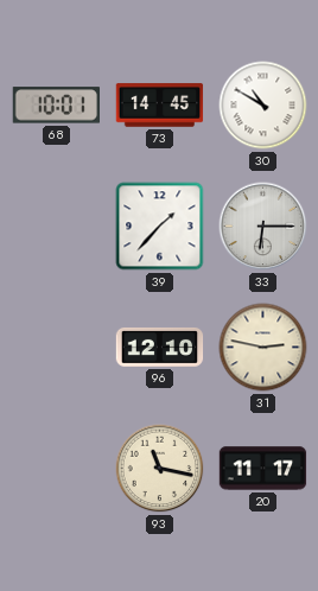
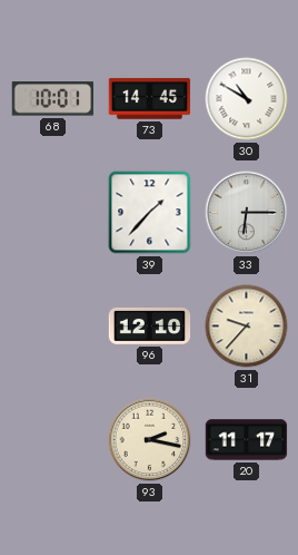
31: 2:47 -> 9:37 (247, 327)
93: 11:17 -> 2:17 (150, 440)
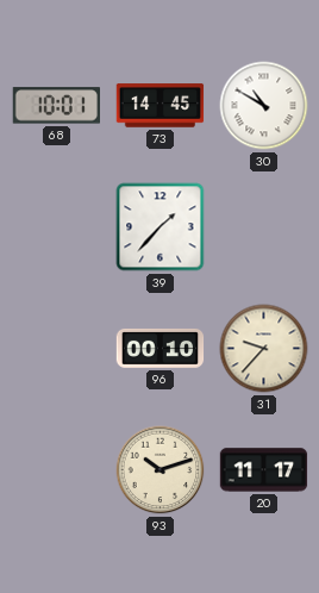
33: 6:15 -> none (247, 213)
96: 12:10 -> 00:10 (161, 348)
93: 2:17 -> 10:12 (161, 470)
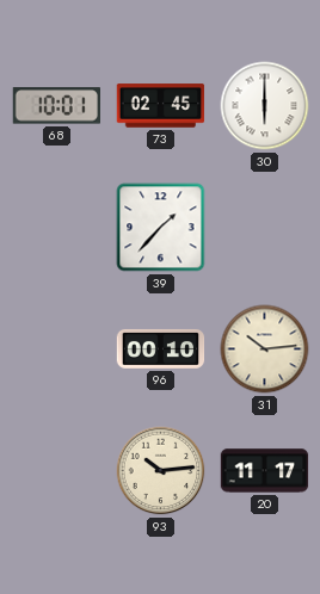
73: 14:45 -> 02:45 (161, 106)
30: 10:50 -> 6:00 (265, 106)
31: 9:37 -> 10:14 (265, 349)
93: 10:12 -> 10:14 (161, 471)
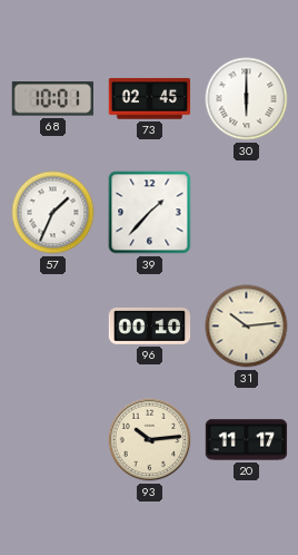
57: none -> 1:34 (53, 213)
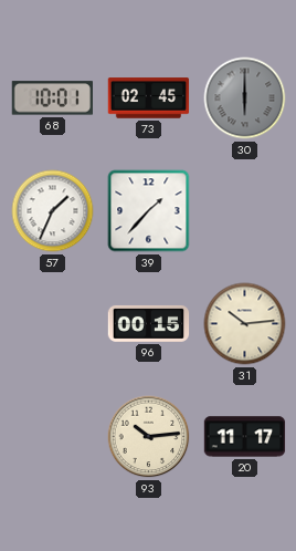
30 dial: white -> grey (245, 98)
96: 00:10 -> 00:15 (149, 323)
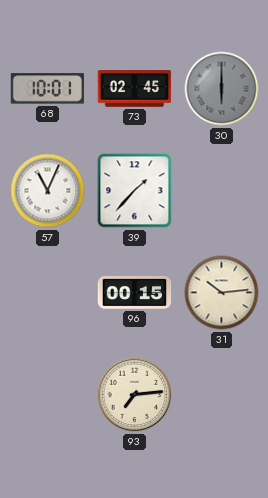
57: 1:34 -> 11:04 (48, 191)
93: 10:14 -> 7:14 (135, 395)
20: 11:17 -> none (245, 437)
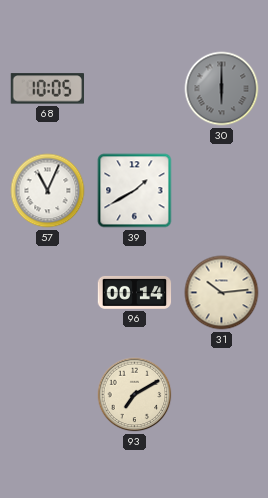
68: 10:01 -> 10:05 (47, 89)
73: 02:45 -> none (135, 89)
39: 1:37 -> 1:40 (135, 191)
96: 00:15 -> 00:14 (135, 292)
93: 7:14 -> 7:10 (135, 395)
